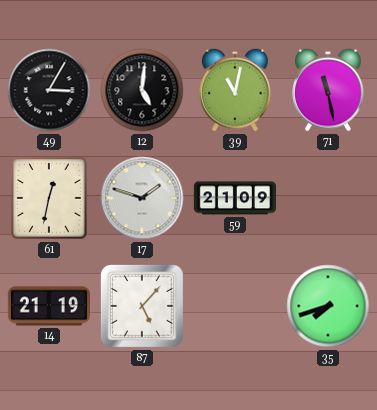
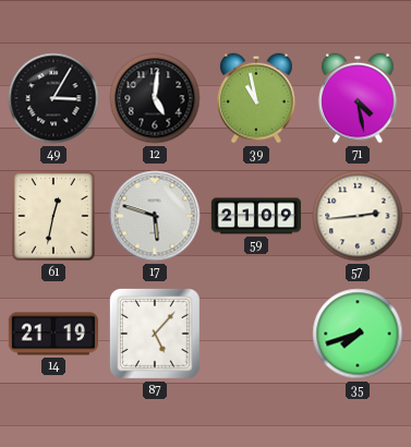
39: 11:02 -> 10:58 (256, 98)
71: 11:28 -> 4:28 (358, 98)
17: 1:48 -> 5:48 (155, 216)
57: none -> 2:44 (358, 216)
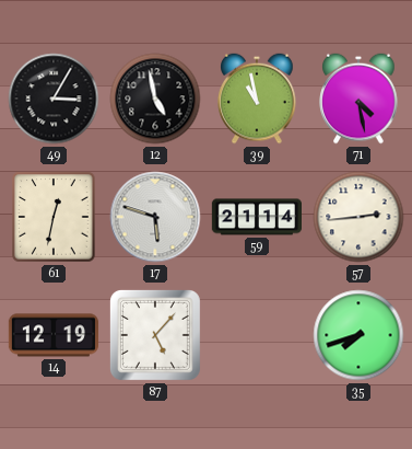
12: 5:01 -> 4:58 (155, 99)
59: 21:09 -> 21:14 (256, 217)
14: 21:19 -> 12:19 (52, 335)
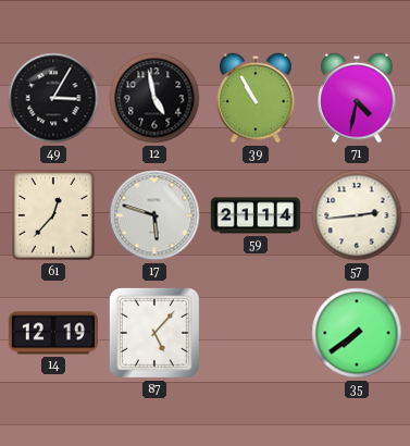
39: 10:58 -> 10:55 (256, 98)
71: 4:28 -> 4:32 (357, 98)
61: 12:32 -> 12:37 (53, 215)
35: 7:42 -> 7:39 (357, 333)
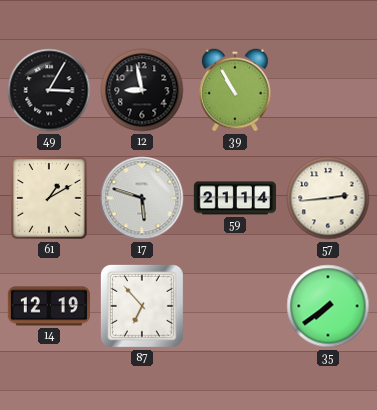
12: 4:58 -> 8:58 (142, 90)
71: 4:32 -> none (357, 98)
61: 12:37 -> 1:10 (49, 198)
87: 5:07 -> 6:53 (142, 306)
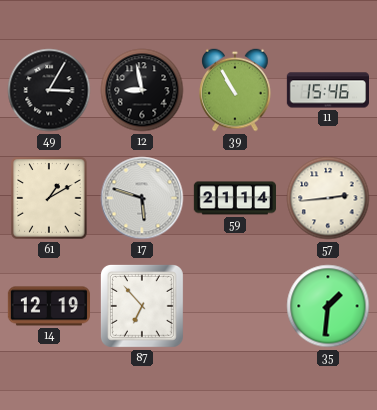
11: none -> 15:46 (327, 90)
35: 7:39 -> 1:31 (328, 306)
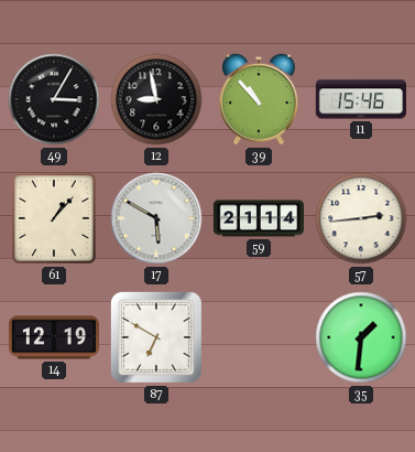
39: 10:55 -> 10:53 (259, 99)
61: 1:10 -> 1:07 (54, 218)
17: 5:48 -> 5:50 (156, 218)
87: 6:53 -> 6:50 (156, 337)
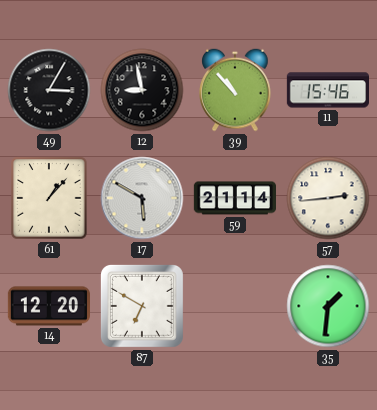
14: 12:19 -> 12:20 (48, 306)
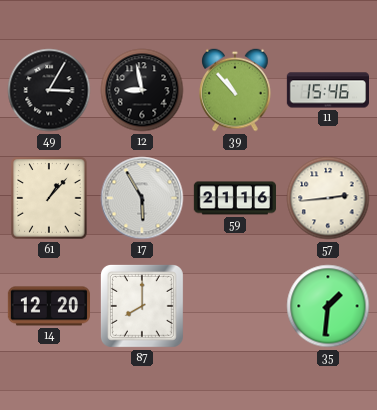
17: 5:50 -> 5:55 (142, 198)
59: 21:14 -> 21:16 (234, 198)
87: 6:50 -> 8:00 (142, 306)
